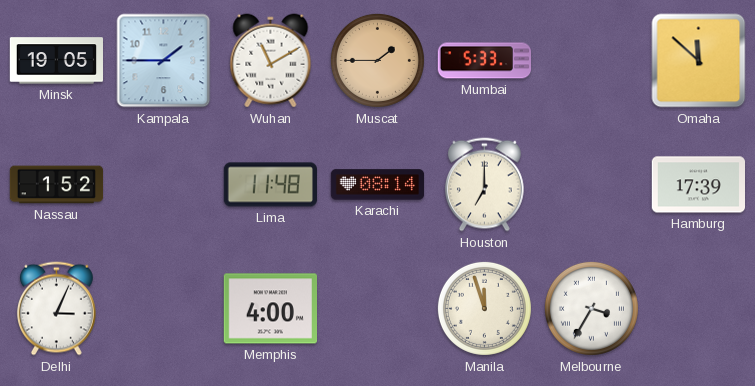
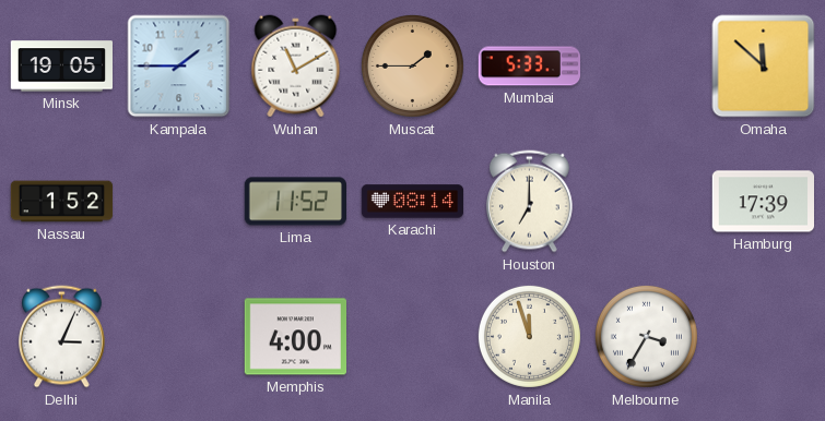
Lima: 11:48 -> 11:52 (296, 202)
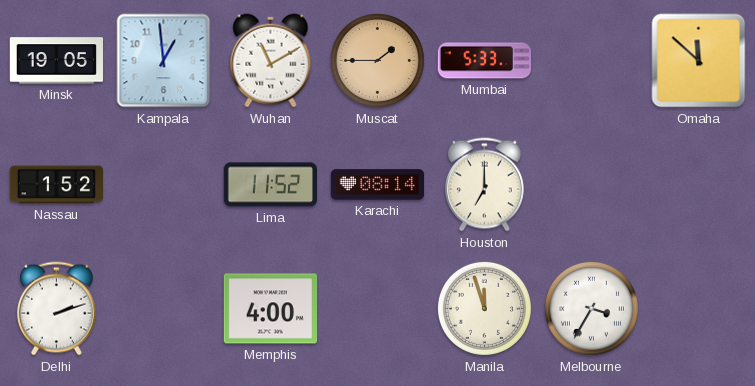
Kampala: 1:45 -> 12:59 (164, 61)
Hamburg: 17:39 -> none (763, 202)
Delhi: 3:04 -> 2:12 (56, 309)
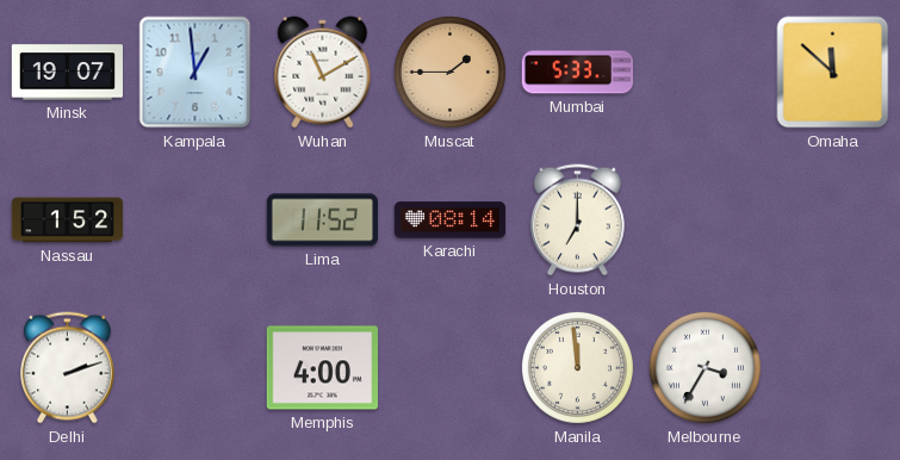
Minsk: 19:05 -> 19:07 (67, 73)
Manila: 11:57 -> 11:59 (577, 367)
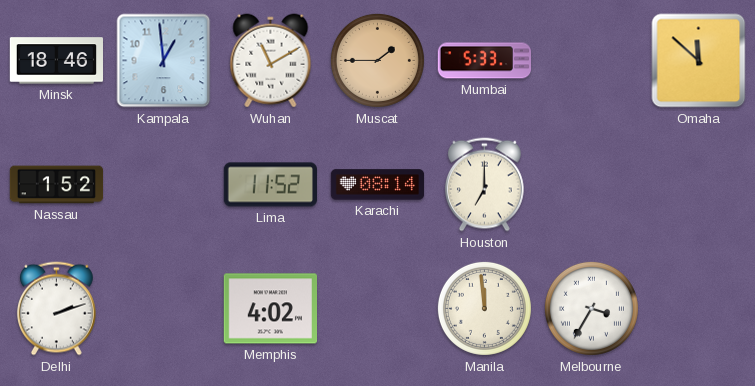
Minsk: 19:07 -> 18:46 (56, 61)
Memphis: 4:00 -> 4:02 (270, 309)
